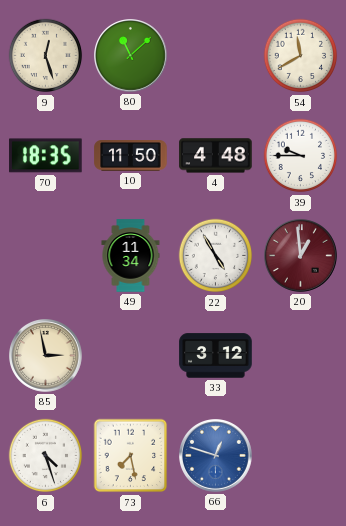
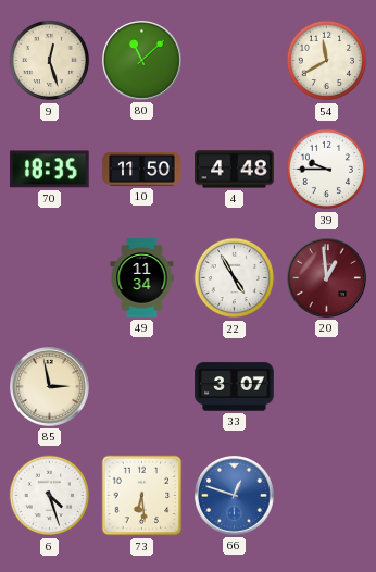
33: 3:12 -> 3:07 (235, 387)
73: 7:28 -> 6:29 (142, 496)
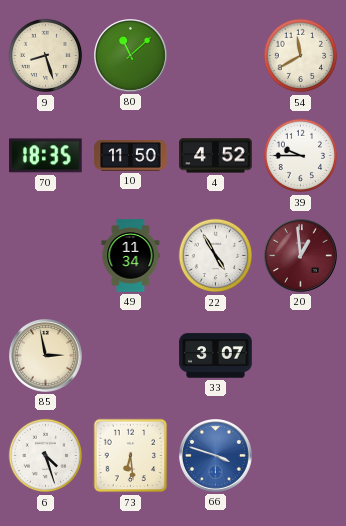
9: 12:27 -> 8:27 (46, 56)
4: 4:48 -> 4:52 (216, 156)
66: 12:48 -> 3:48 (216, 456)
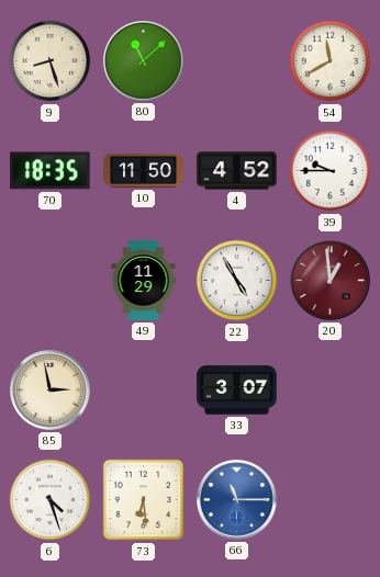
49: 11:34 -> 11:29 (144, 281)
66: 3:48 -> 11:15 (237, 500)
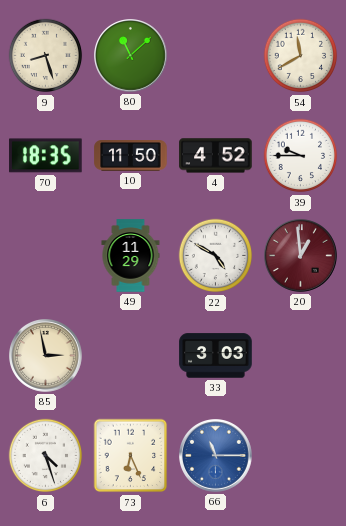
22: 4:55 -> 4:50 (216, 256)
33: 3:07 -> 3:03 (216, 356)
73: 6:29 -> 6:26 (131, 456)
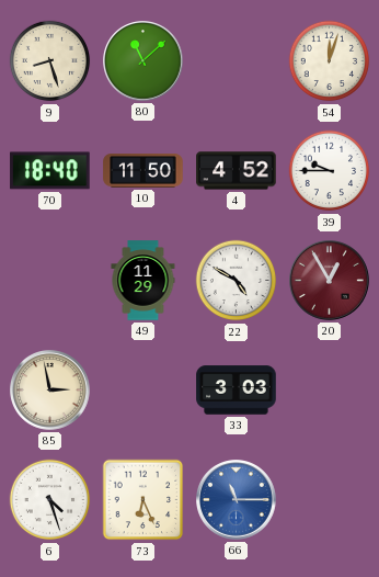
54: 11:40 -> 12:03 (330, 61)
70: 18:35 -> 18:40 (50, 171)
20: 12:59 -> 12:55 (330, 281)
